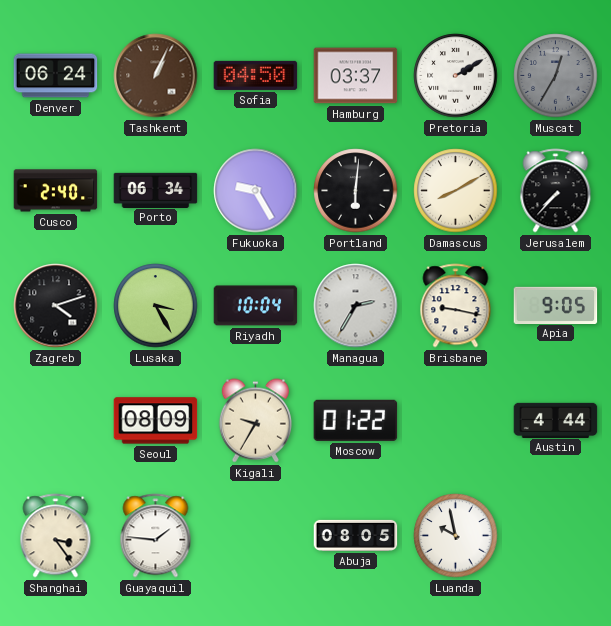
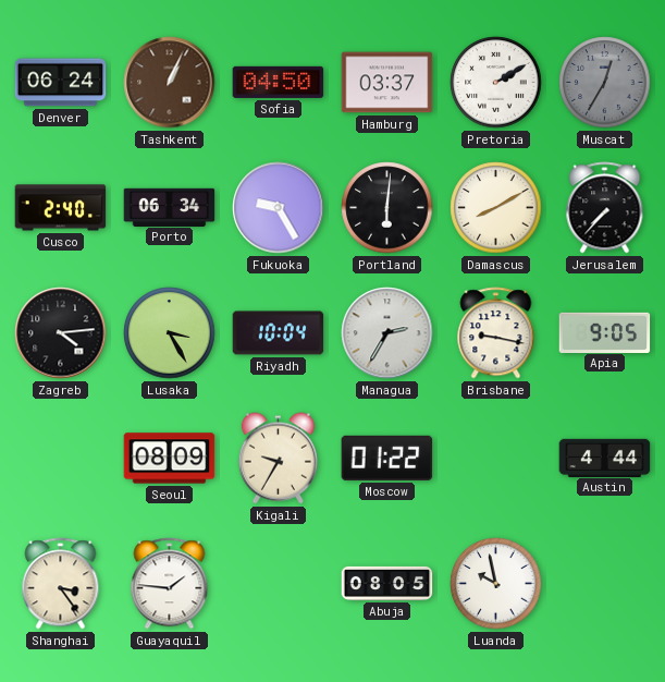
Zagreb: 4:12 -> 4:14 (61, 333)
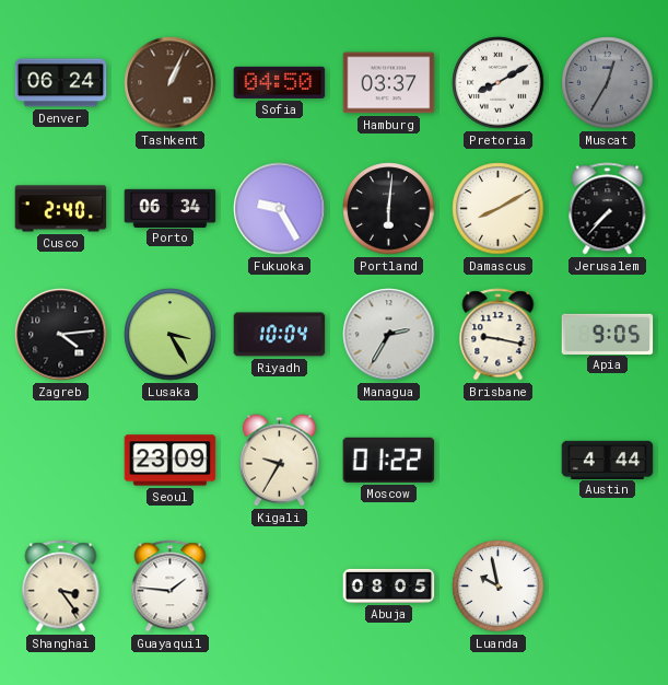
Pretoria: 2:10 -> 8:10 (499, 83)
Seoul: 08:09 -> 23:09 (171, 461)
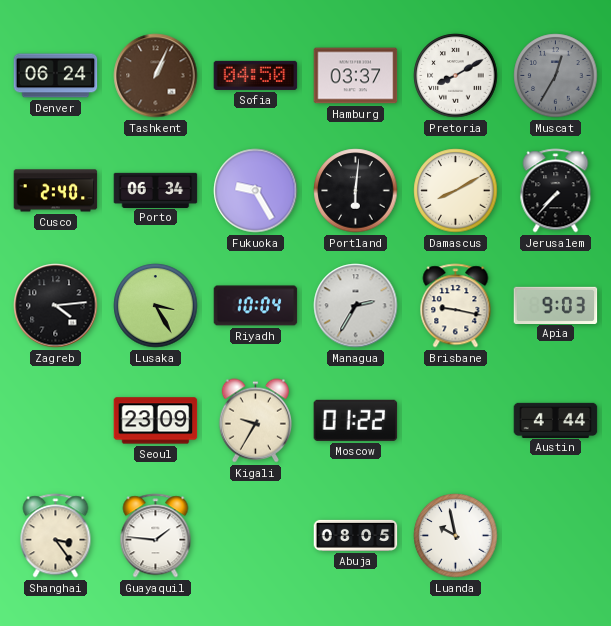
Apia: 9:05 -> 9:03 (556, 305)
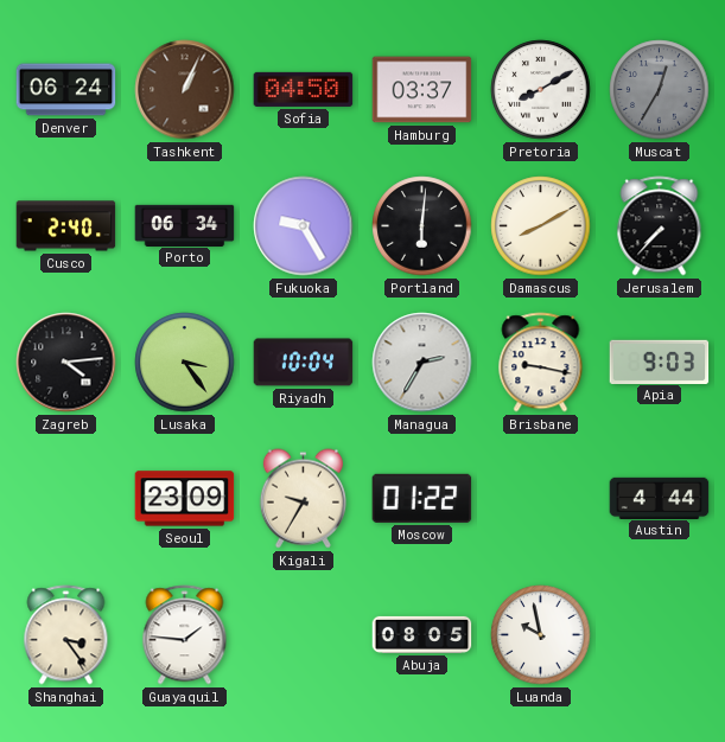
Lusaka: 3:25 -> 3:24 (185, 363)
